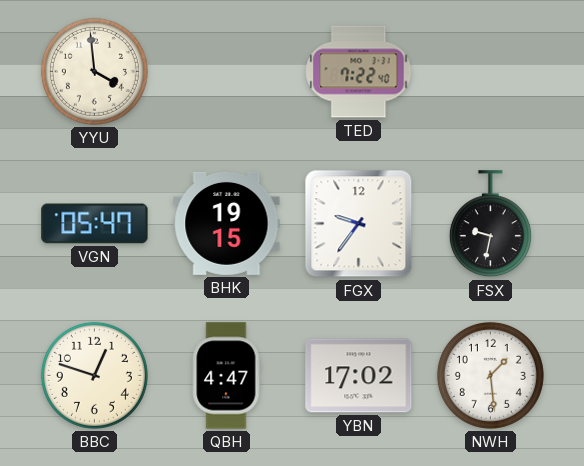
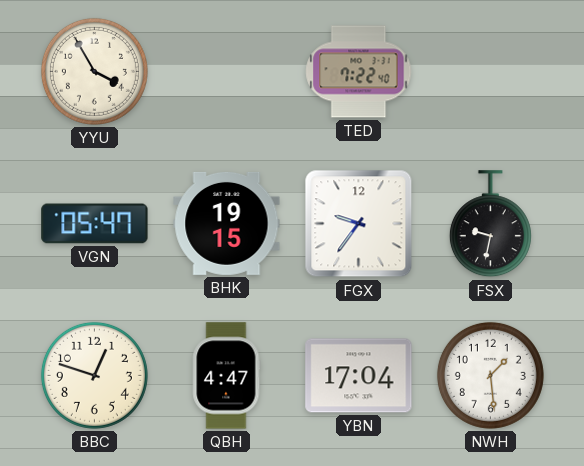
YYU: 3:59 -> 3:55 (94, 71)
YBN: 17:02 -> 17:04 (359, 376)
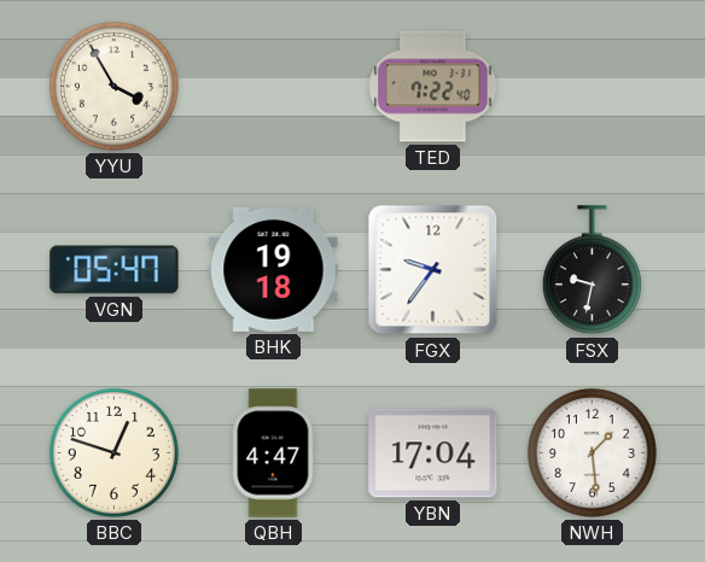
BHK: 19:15 -> 19:18 (274, 269)
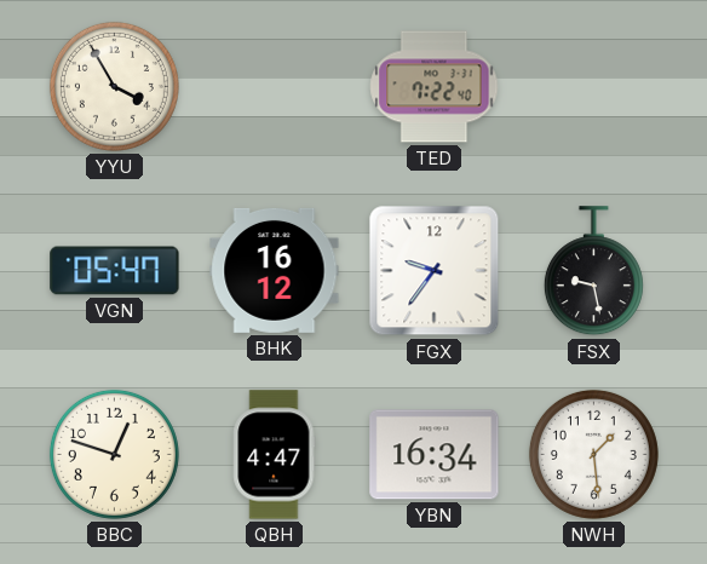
BHK: 19:18 -> 16:12 (275, 270)
FSX: 9:32 -> 9:28 (593, 271)
YBN: 17:04 -> 16:34 (435, 455)
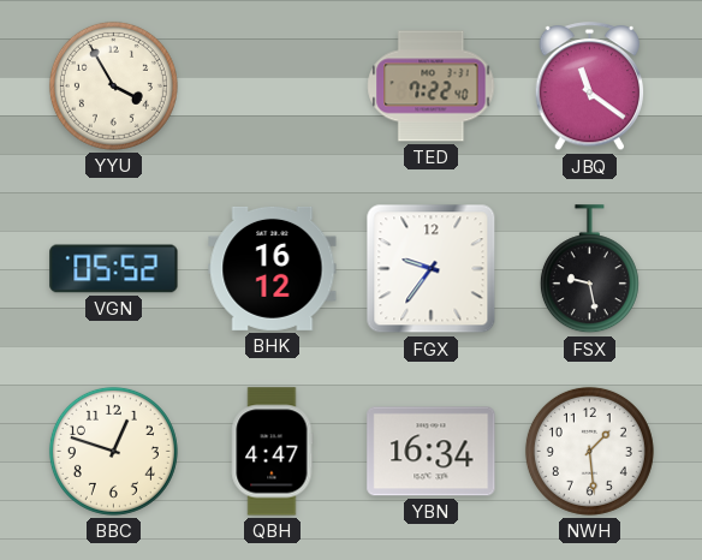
JBQ: none -> 11:21 (590, 87)
VGN: 05:47 -> 05:52 (114, 269)
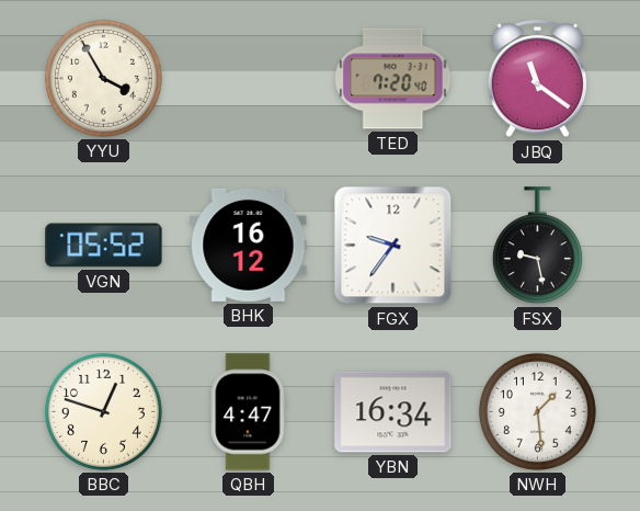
TED: 7:22 -> 7:20 (393, 79)
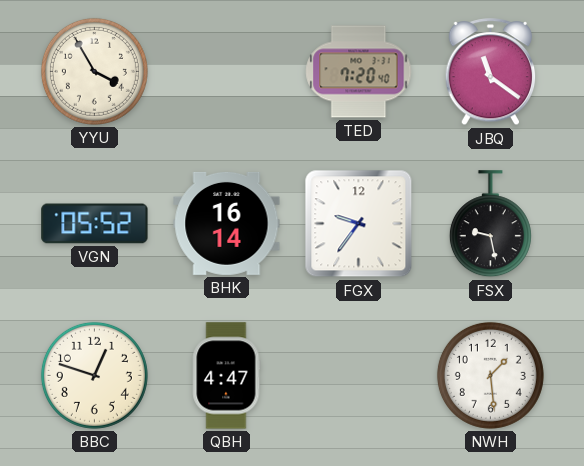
BHK: 16:12 -> 16:14 (227, 223)
YBN: 16:34 -> none (393, 412)
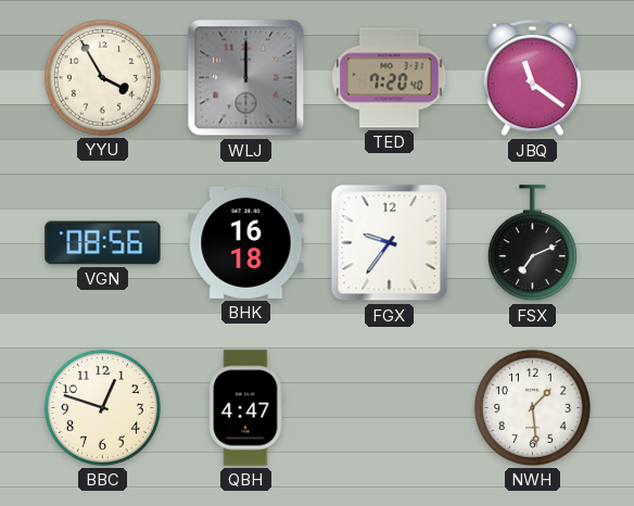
WLJ: none -> 12:00 (246, 78)
VGN: 05:52 -> 08:56 (103, 243)
BHK: 16:14 -> 16:18 (246, 242)
FSX: 9:28 -> 7:11 (532, 243)
